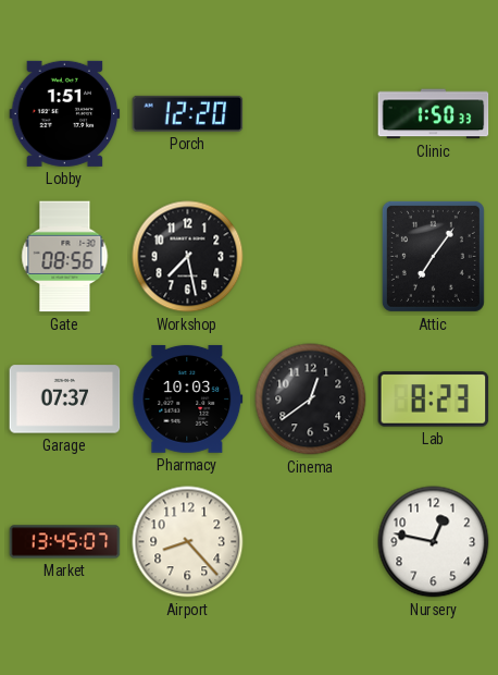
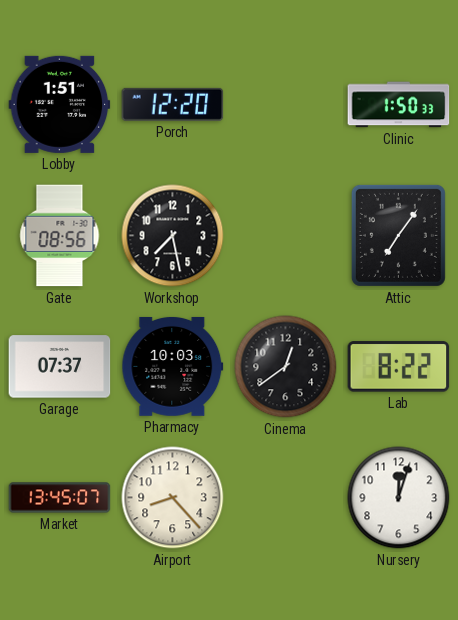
Lab: 8:23 -> 8:22 (399, 367)
Nursery: 12:47 -> 12:03 (399, 498)
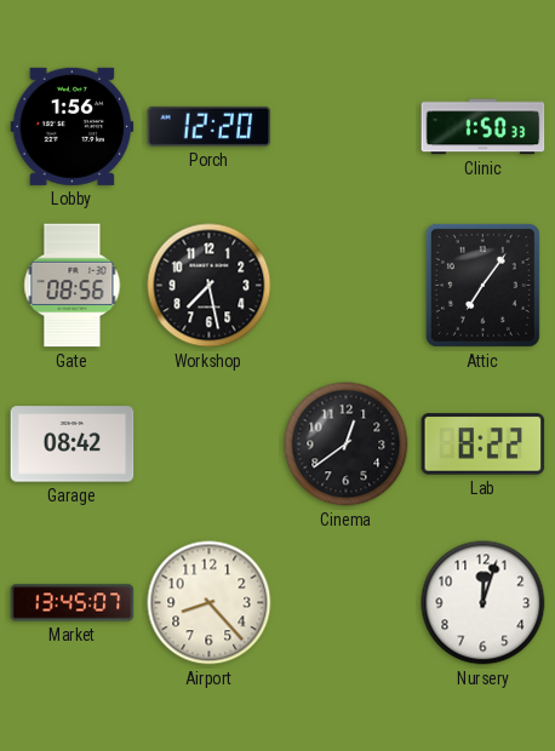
Lobby: 1:51 -> 1:56 (73, 126)
Garage: 07:37 -> 08:42 (73, 445)
Pharmacy: 10:03 -> none (173, 367)
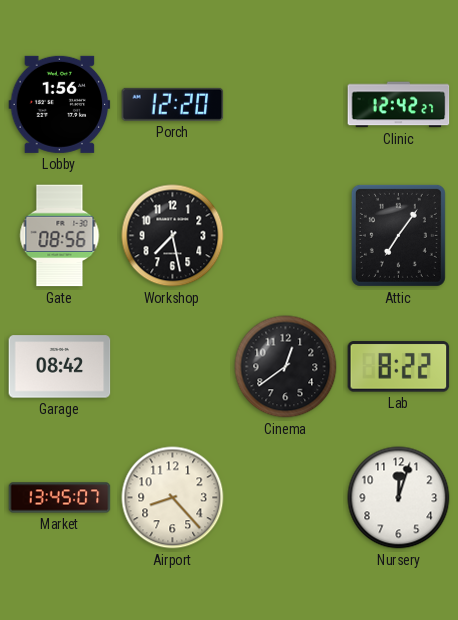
Clinic: 1:50 -> 12:42 (399, 105)
